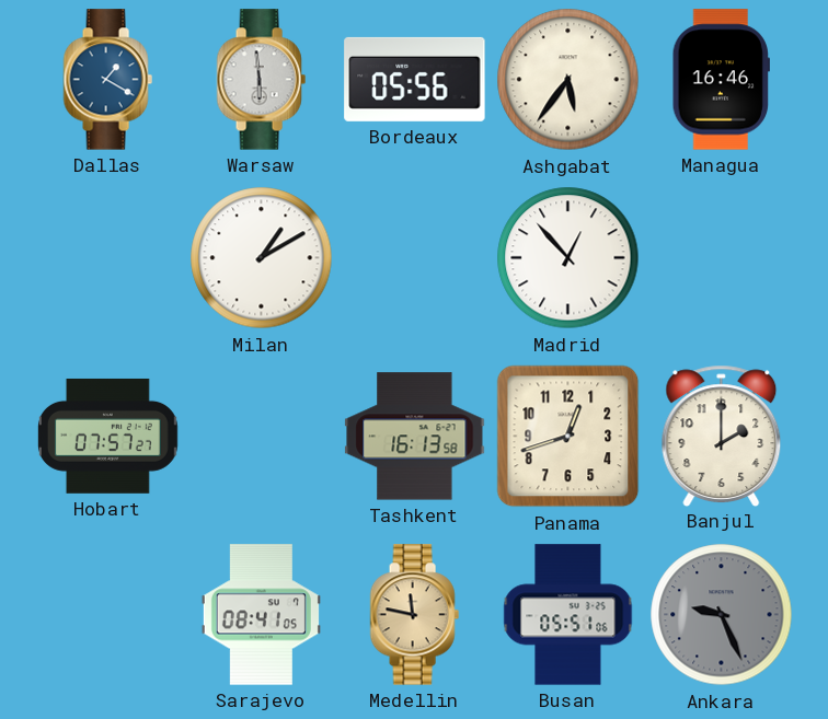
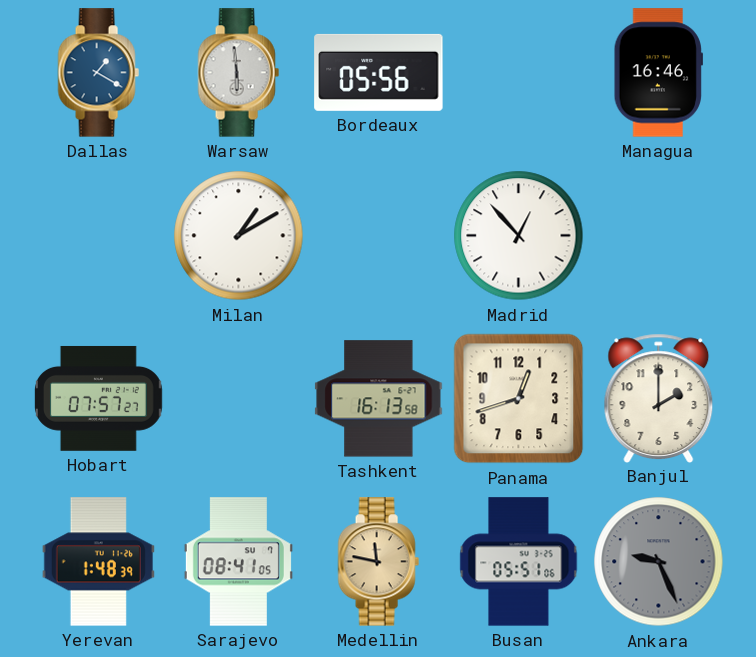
Ashgabat: 5:36 -> none (568, 80)
Yerevan: none -> 1:48 (98, 562)
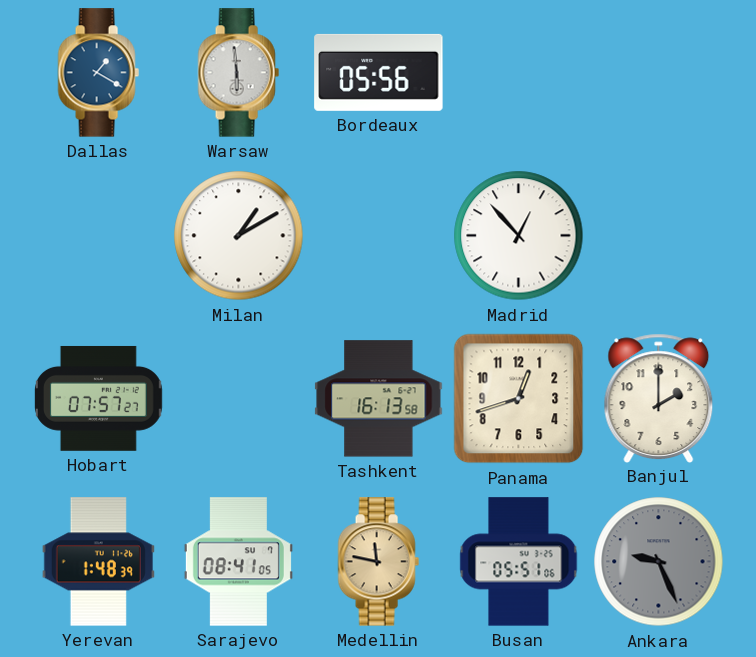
Managua: 16:46 -> none (658, 73)
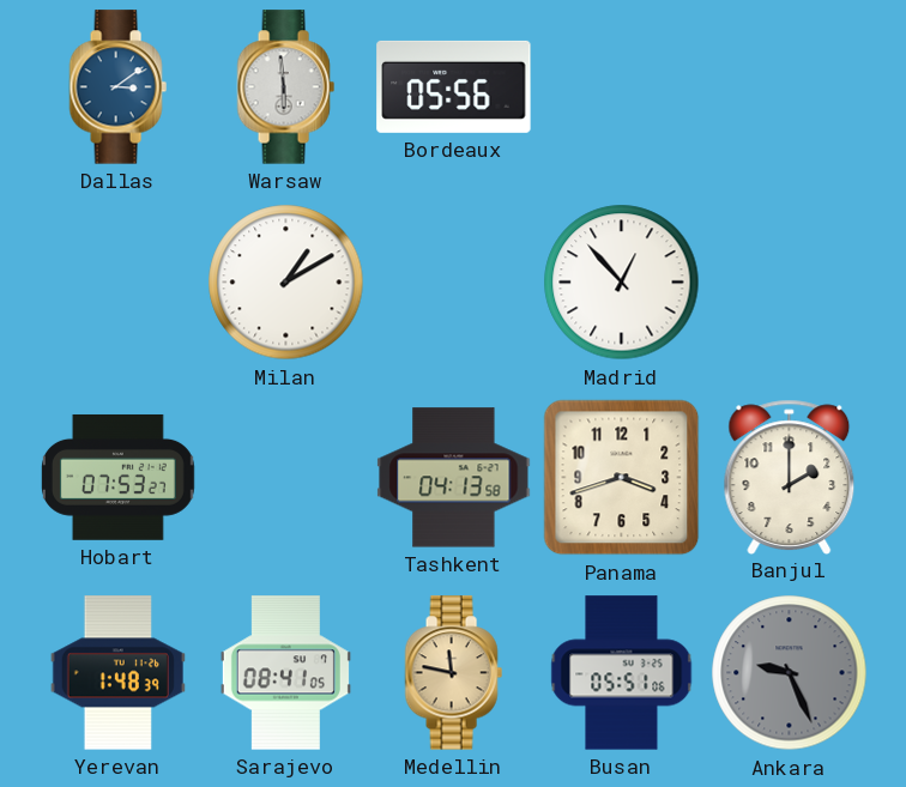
Dallas: 1:20 -> 3:09 (117, 87)
Hobart: 07:57 -> 07:53 (119, 477)
Tashkent: 16:13 -> 04:13 (454, 478)
Panama: 12:42 -> 3:42 (622, 478)
